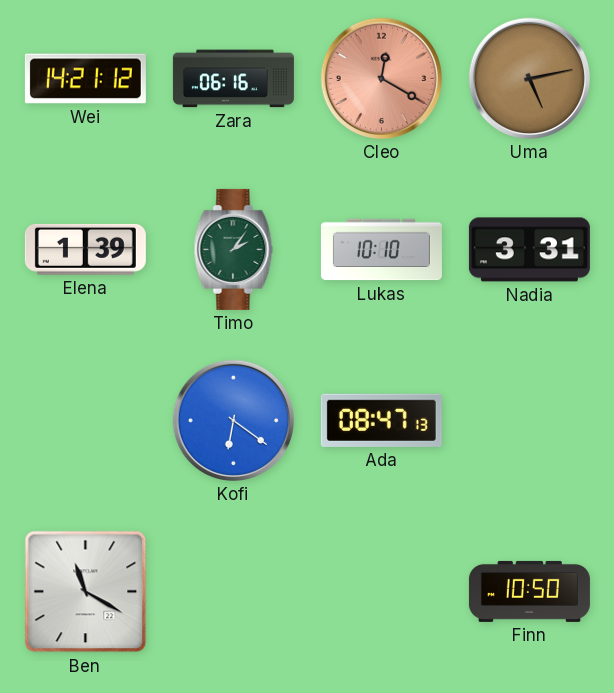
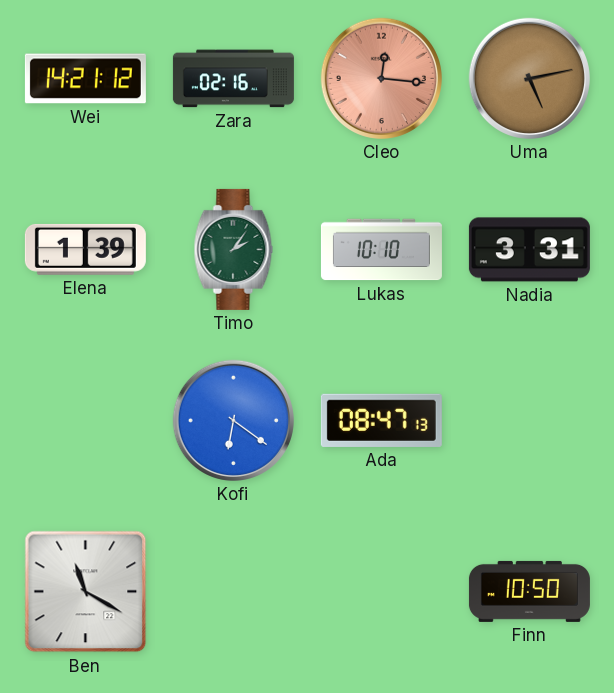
Zara: 06:16 -> 02:16 (233, 79)
Cleo: 12:20 -> 12:16 (381, 78)
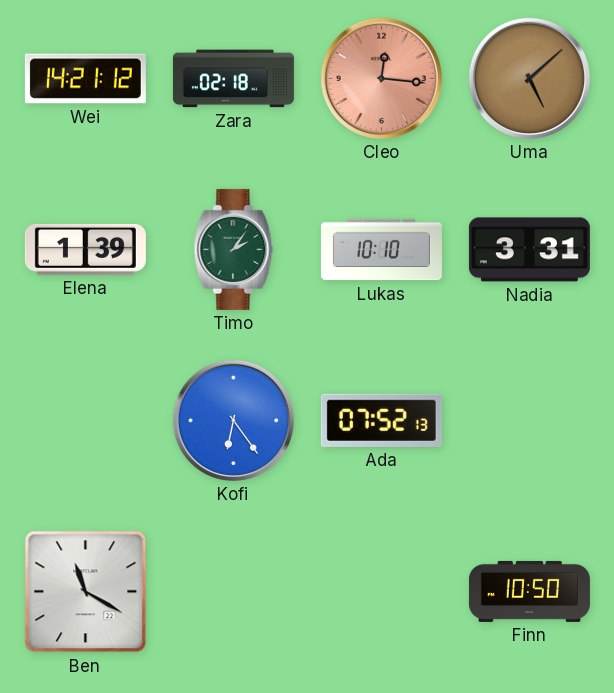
Zara: 02:16 -> 02:18 (233, 79)
Uma: 5:13 -> 5:08 (529, 78)
Kofi: 6:21 -> 6:24 (233, 420)
Ada: 08:47 -> 07:52 (381, 420)
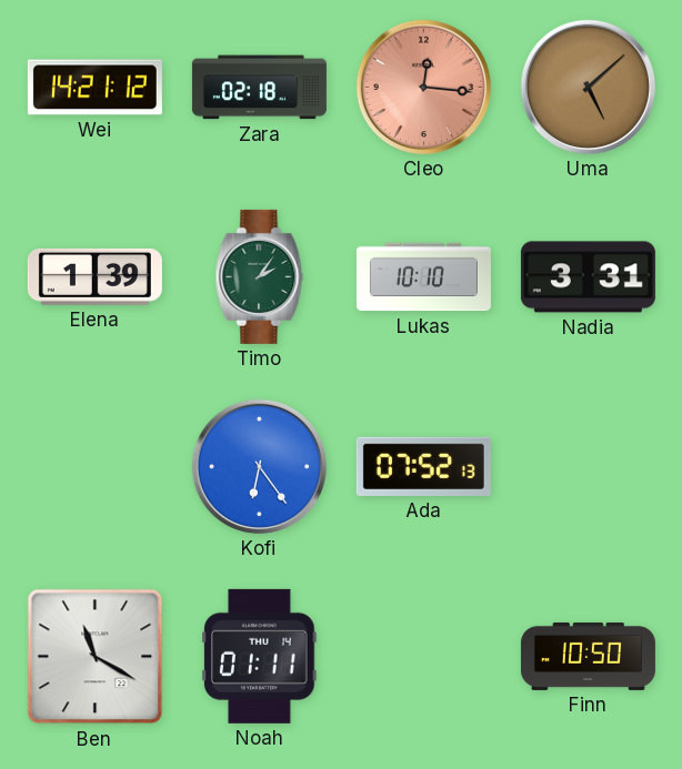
Noah: none -> 01:11 (260, 656)
